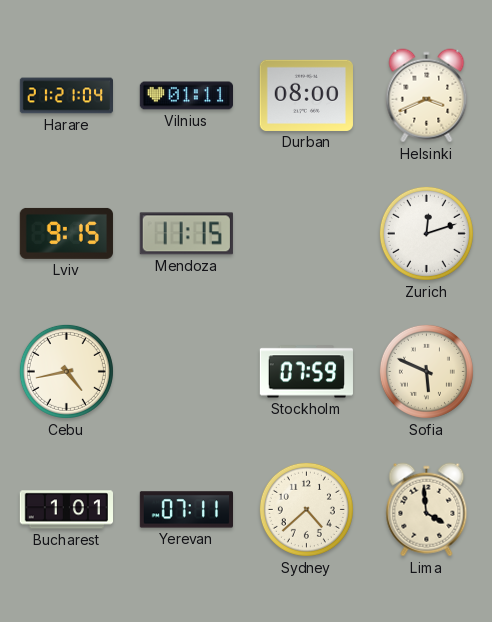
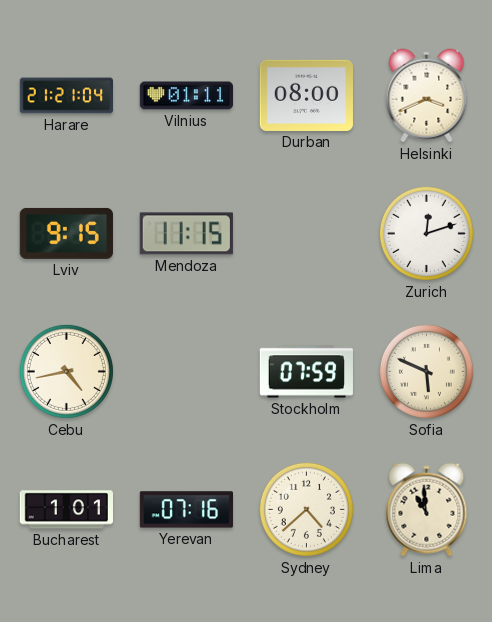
Yerevan: 07:11 -> 07:16 (186, 510)
Lima: 3:59 -> 10:59 (427, 510)
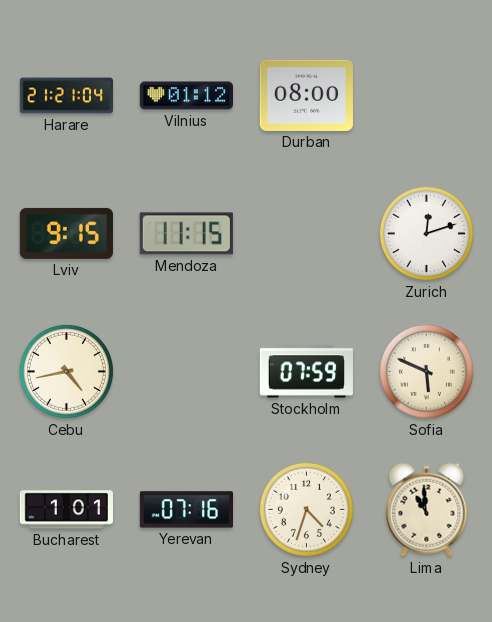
Vilnius: 01:11 -> 01:12 (186, 96)
Helsinki: 3:41 -> none (427, 96)
Sydney: 4:38 -> 4:33 (306, 509)
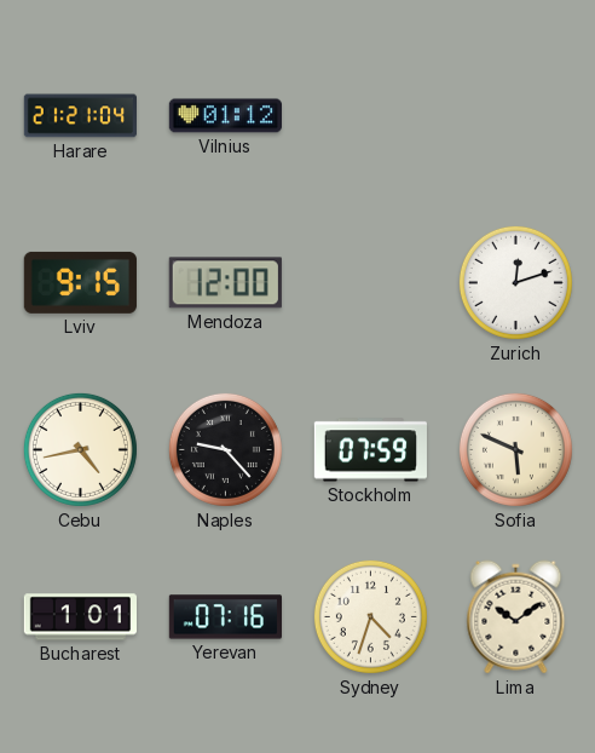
Durban: 08:00 -> none (306, 95)
Mendoza: 11:15 -> 12:00 (225, 283)
Naples: none -> 9:23 (225, 449)
Lima: 10:59 -> 10:09 (516, 617)
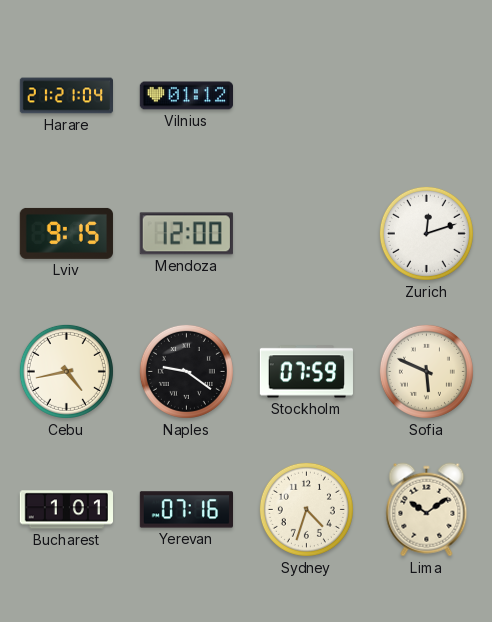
Naples: 9:23 -> 9:21 (186, 371)
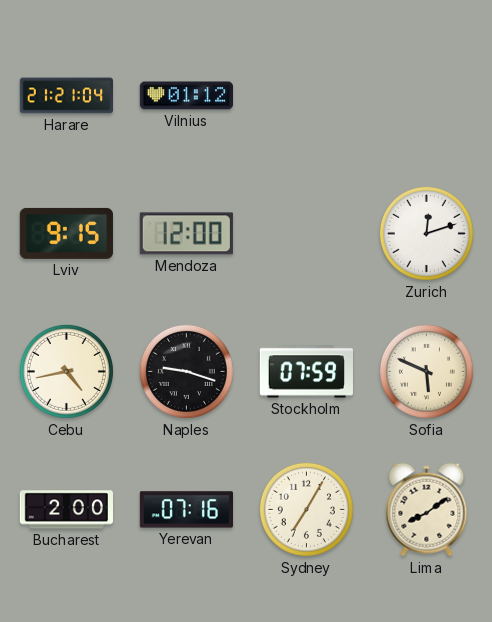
Naples: 9:21 -> 9:18 (186, 371)
Bucharest: 1:01 -> 2:00 (66, 510)
Sydney: 4:33 -> 7:05 (306, 509)
Lima: 10:09 -> 8:09 (427, 510)
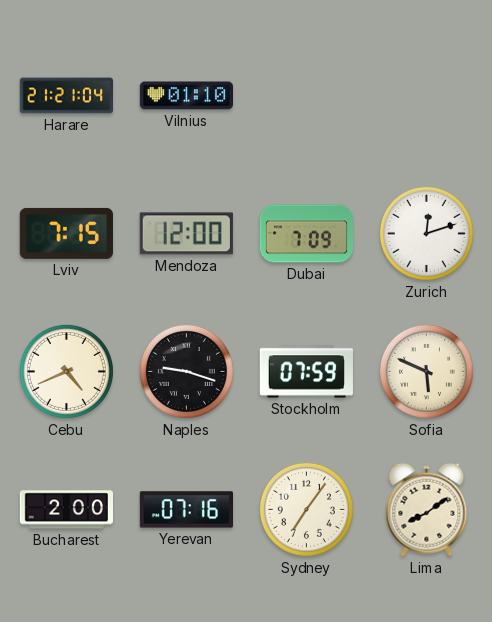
Vilnius: 01:12 -> 01:10 (186, 96)
Lviv: 9:15 -> 7:15 (66, 233)
Dubai: none -> 7:09 (306, 234)
Cebu: 4:43 -> 4:41 (66, 371)
Sydney: 7:05 -> 7:06 (306, 509)
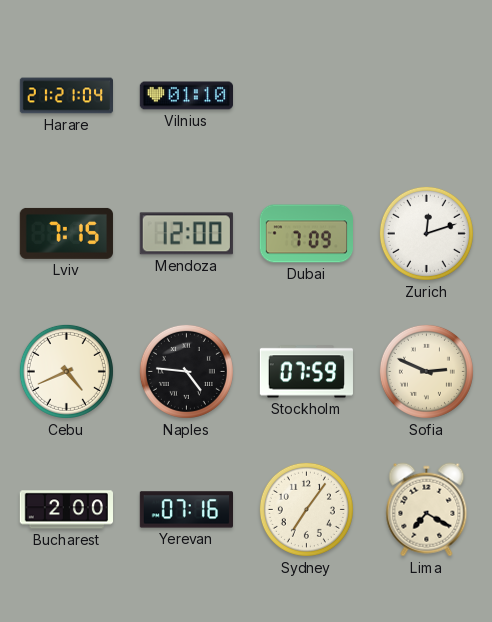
Naples: 9:18 -> 4:46 (186, 371)
Sofia: 5:49 -> 2:49 (426, 371)
Lima: 8:09 -> 7:20 (427, 510)
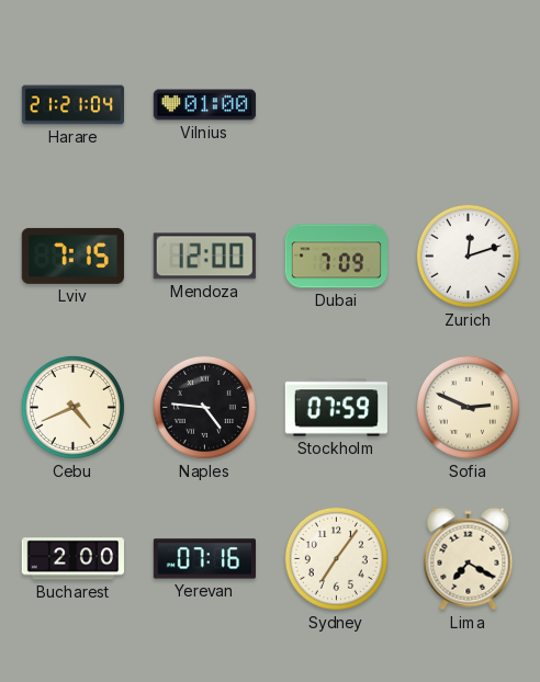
Vilnius: 01:10 -> 01:00 (204, 105)
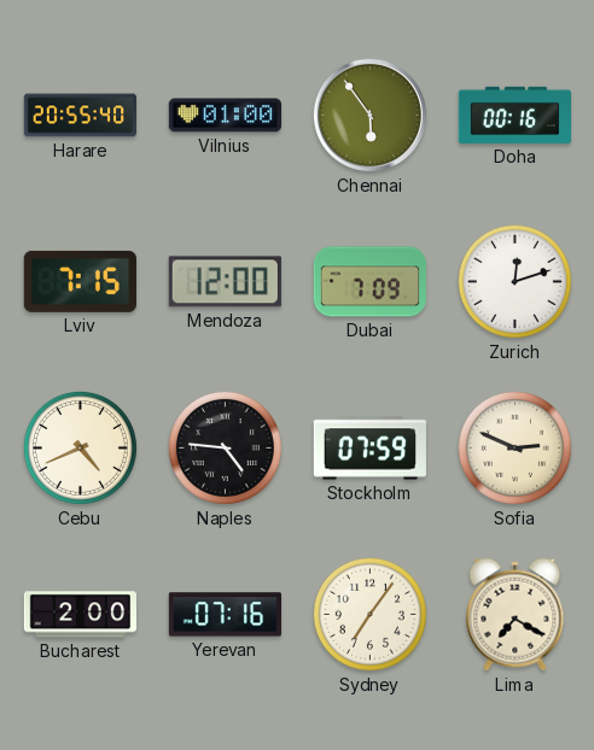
Harare: 21:21 -> 20:55 (80, 116)
Chennai: none -> 5:54 (369, 115)
Doha: none -> 00:16 (514, 115)
